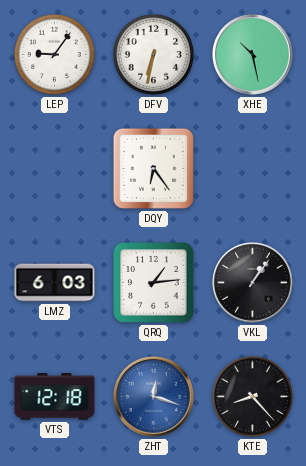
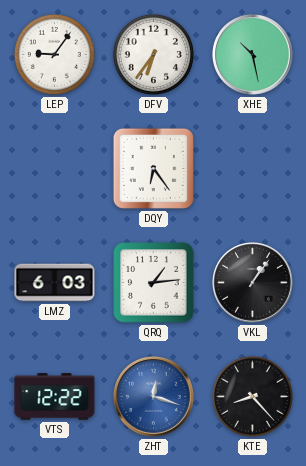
DFV: 6:32 -> 6:36 (153, 54)
VTS: 12:18 -> 12:22 (55, 397)
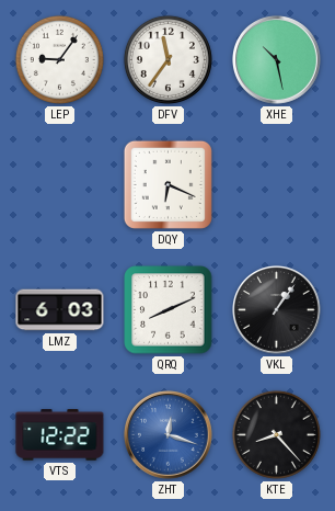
DFV: 6:36 -> 11:36 (168, 59)
DQY: 6:24 -> 6:19 (168, 184)
QRQ: 1:14 -> 8:11 (169, 310)
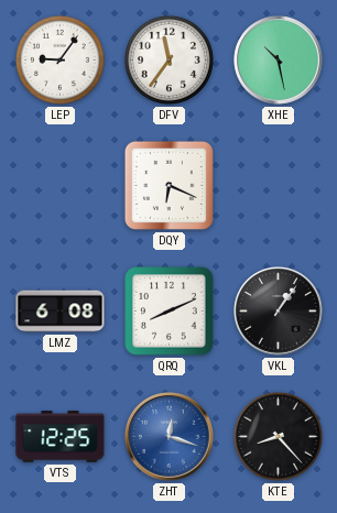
LMZ: 6:03 -> 6:08 (61, 312)
VTS: 12:22 -> 12:25 (61, 437)
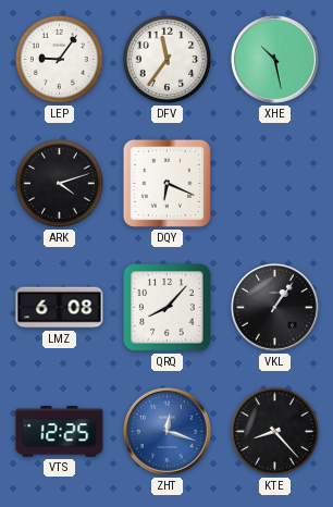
ARK: none -> 4:12 (59, 183)
QRQ: 8:11 -> 8:07 (168, 308)
